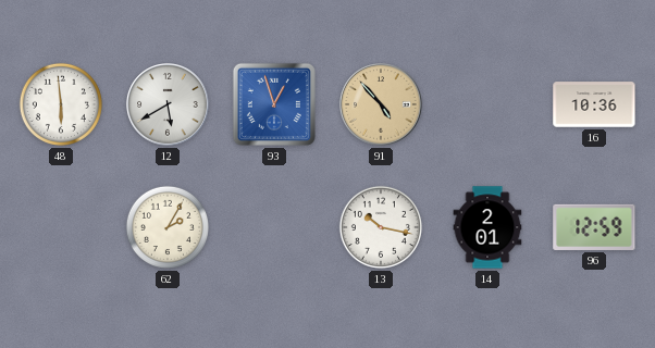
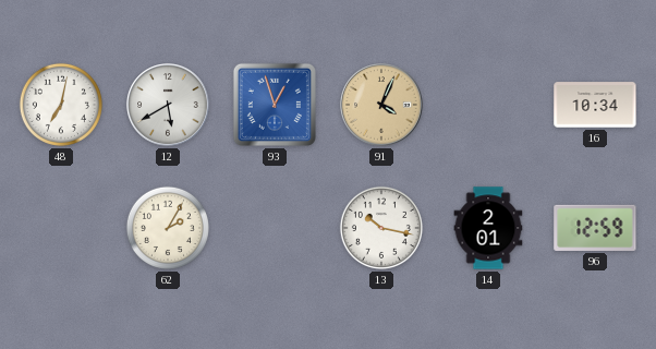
48: 5:59 -> 7:02 (61, 105)
91: 4:53 -> 4:04 (381, 105)
16: 10:36 -> 10:34 (595, 105)
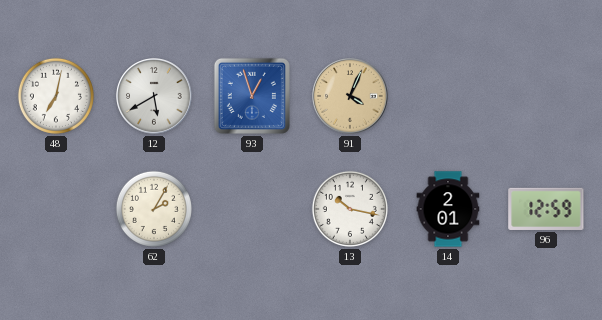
16: 10:34 -> none (595, 105)
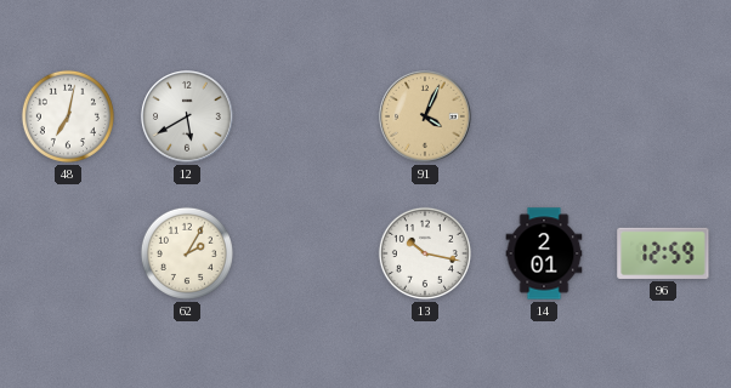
93: 12:57 -> none (252, 96)
